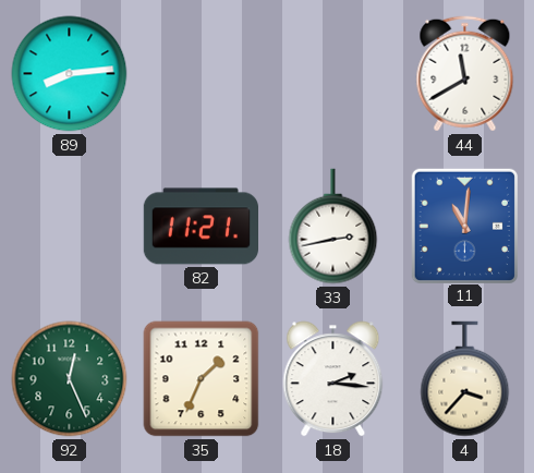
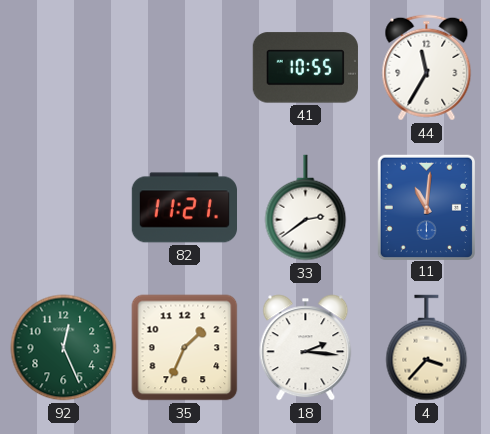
89: 8:14 -> none (70, 74)
41: none -> 10:55 (305, 68)
44: 11:40 -> 11:35 (427, 68)
33: 2:43 -> 2:39 (306, 208)
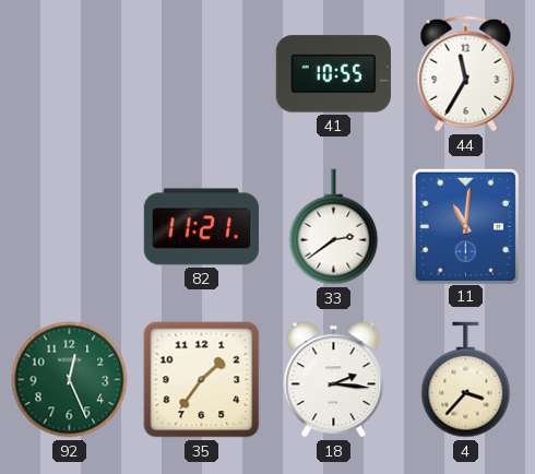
35: 1:34 -> 1:36 (202, 380)
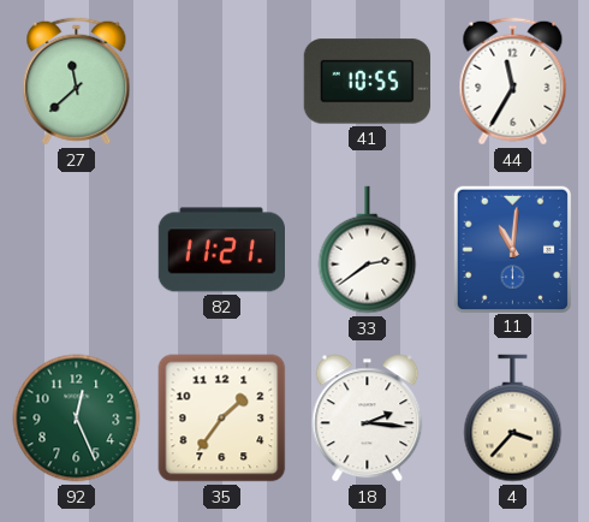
27: none -> 11:38 (77, 82)
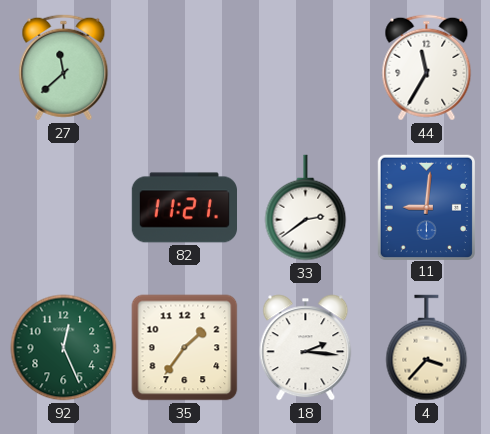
41: 10:55 -> none (367, 82)
11: 11:01 -> 9:01 (426, 207)
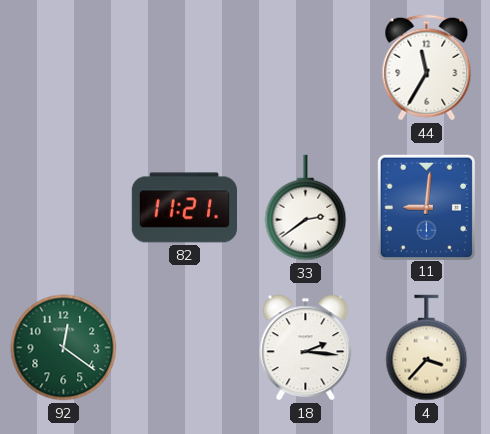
27: 11:38 -> none (64, 68)
92: 12:26 -> 12:21 (64, 348)
35: 1:36 -> none (185, 348)
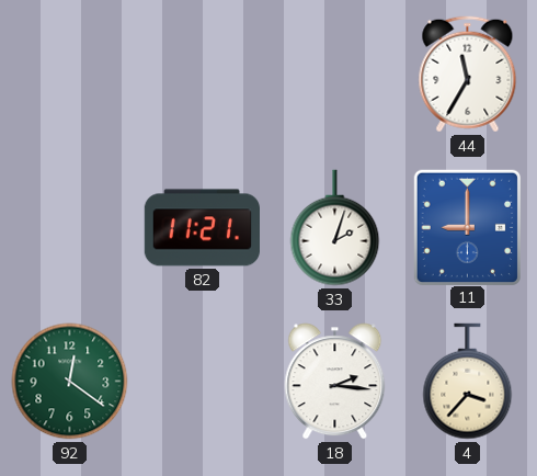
33: 2:39 -> 2:03 (335, 228)
11: 9:01 -> 9:00 (467, 227)
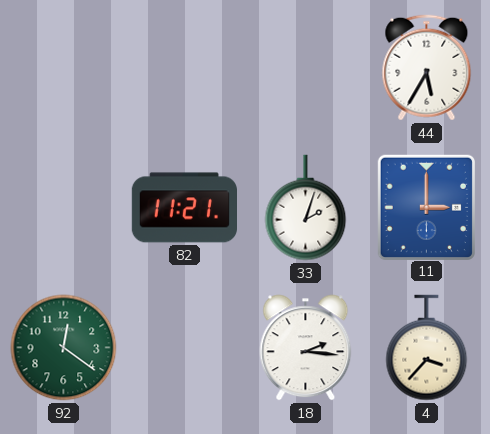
44: 11:35 -> 5:35 (427, 68)
11: 9:00 -> 3:00 (426, 207)
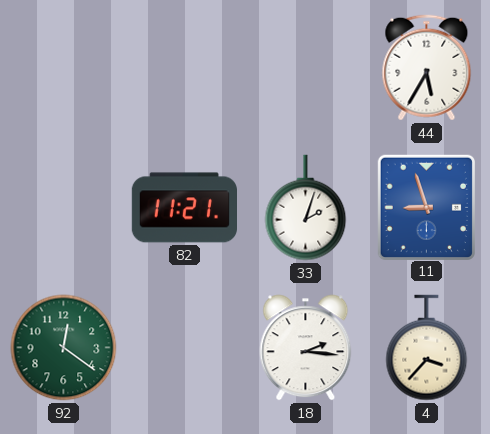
11: 3:00 -> 8:57 (426, 207)
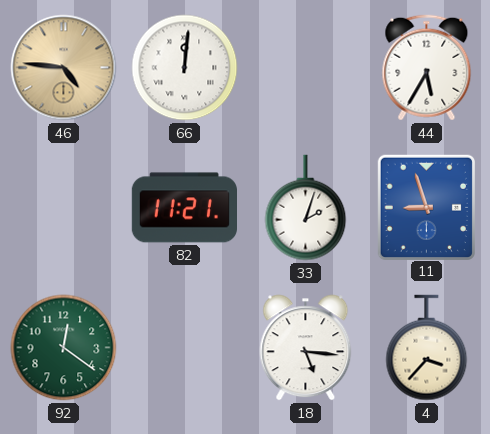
46: none -> 4:46 (64, 68)
66: none -> 12:01 (185, 68)
18: 2:16 -> 5:16 (306, 348)
